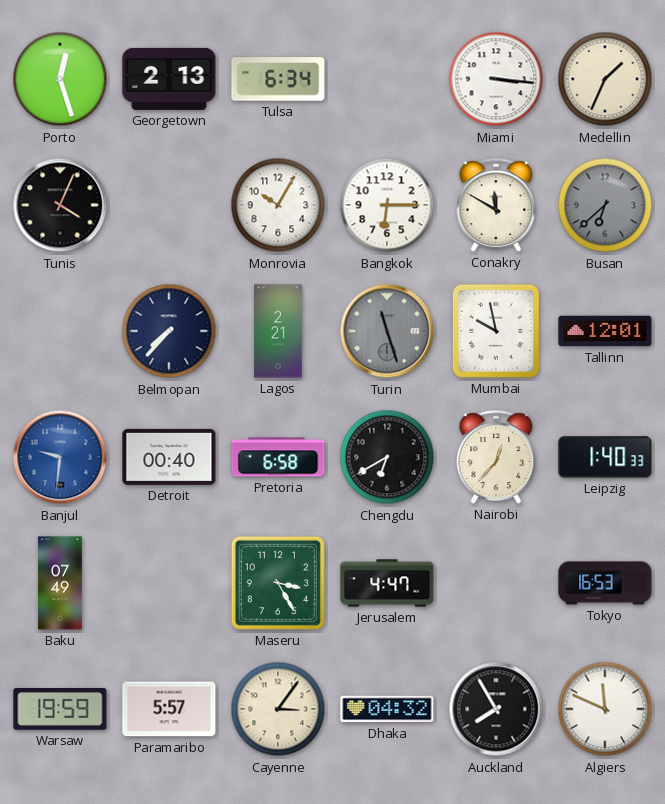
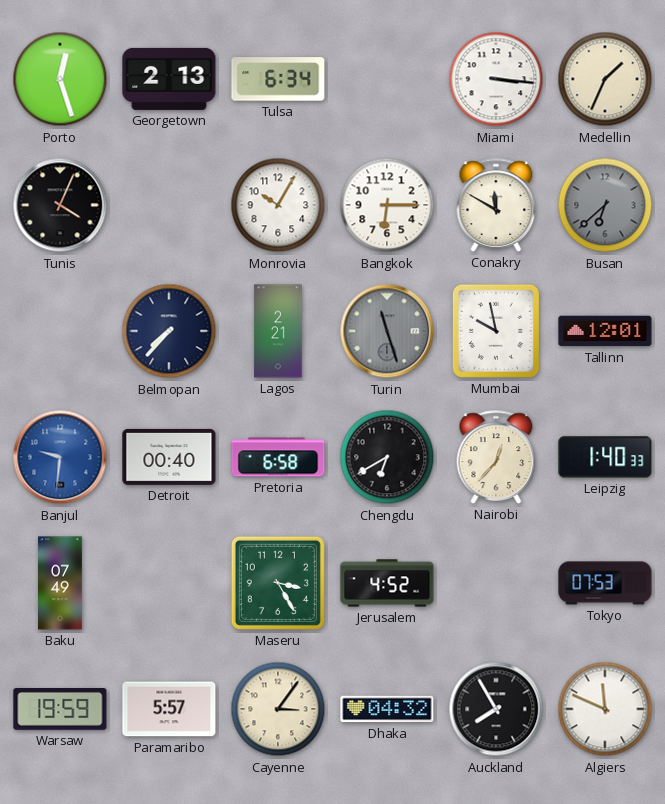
Jerusalem: 4:47 -> 4:52 (387, 583)
Tokyo: 16:53 -> 07:53 (605, 583)
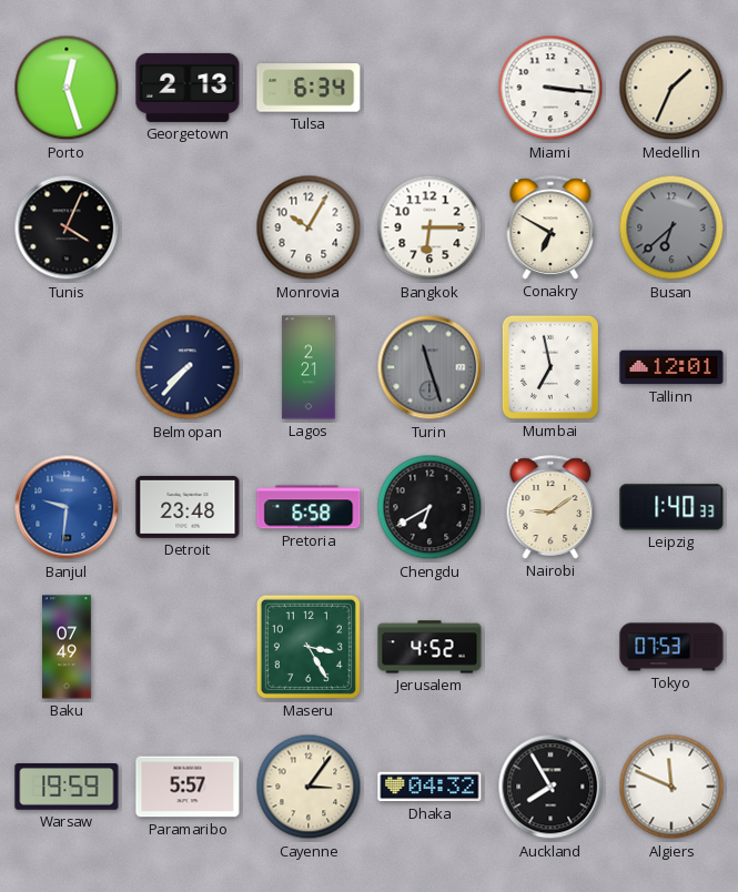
Conakry: 11:50 -> 6:50 (550, 227)
Mumbai: 9:58 -> 6:58 (550, 367)
Detroit: 00:40 -> 23:48 (188, 507)
Nairobi: 12:37 -> 9:09 (550, 507)
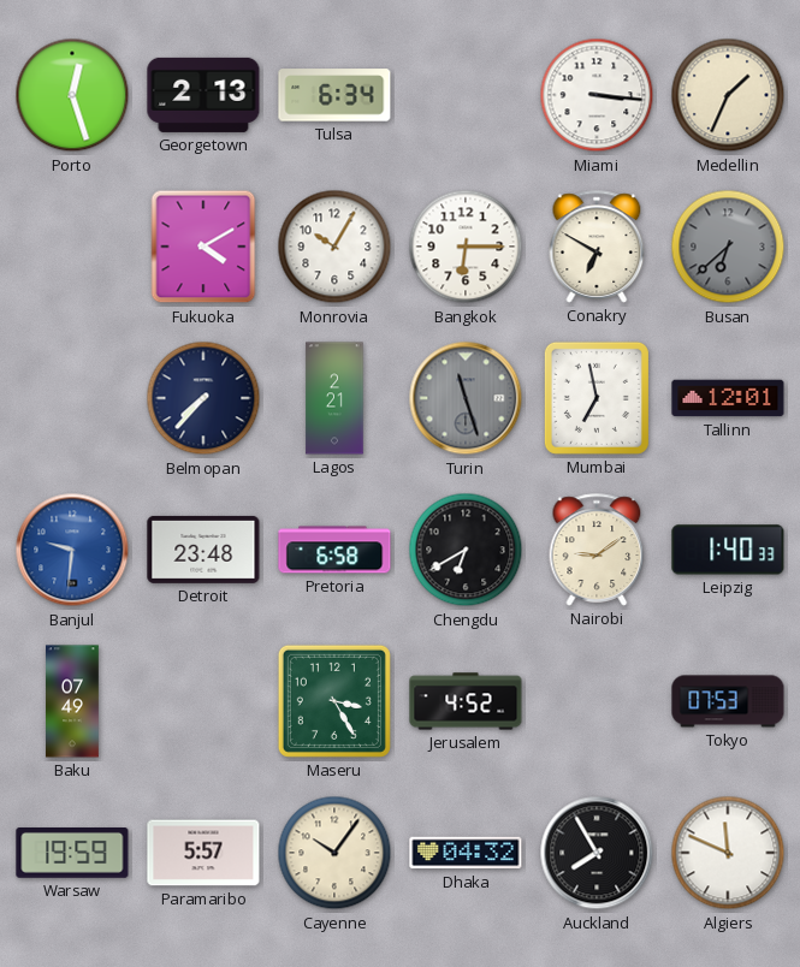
Tunis: 4:04 -> none (67, 227)
Fukuoka: none -> 4:10 (203, 247)
Cayenne: 3:06 -> 10:06 (334, 853)
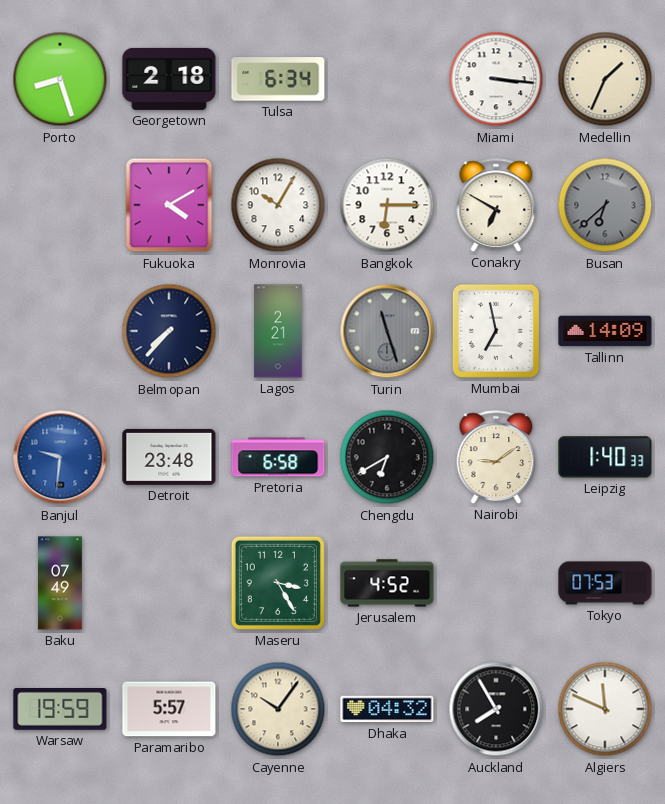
Porto: 12:27 -> 8:27 (60, 79)
Georgetown: 2:13 -> 2:18 (169, 79)
Tallinn: 12:01 -> 14:09 (605, 331)
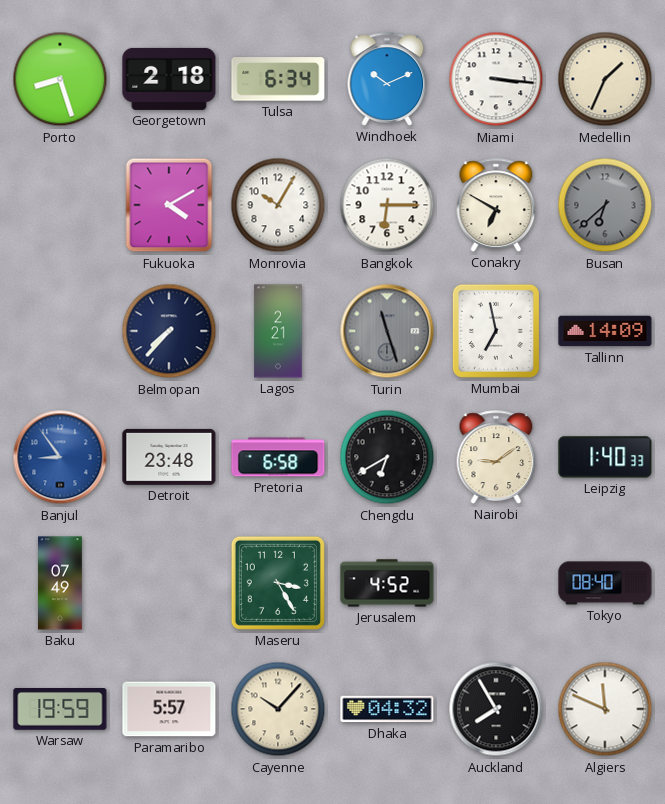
Windhoek: none -> 10:11 (387, 79)
Banjul: 9:31 -> 8:54 (60, 457)
Tokyo: 07:53 -> 08:40 (605, 583)
Cayenne: 10:06 -> 10:07 (278, 709)
